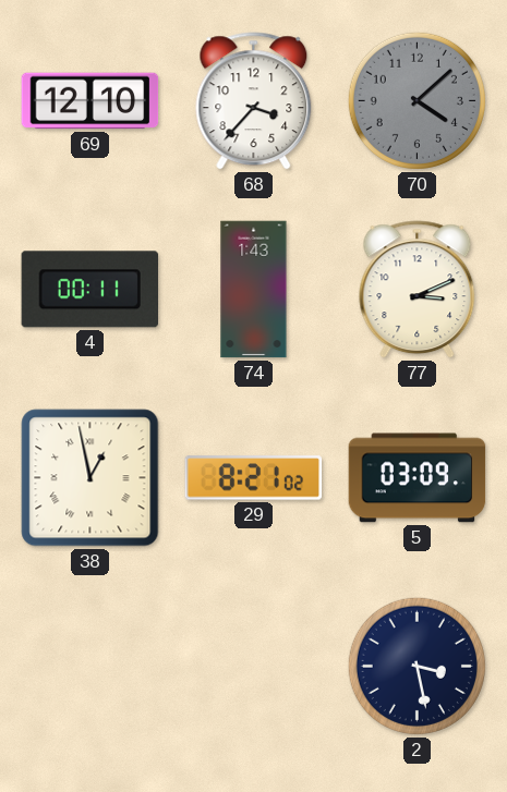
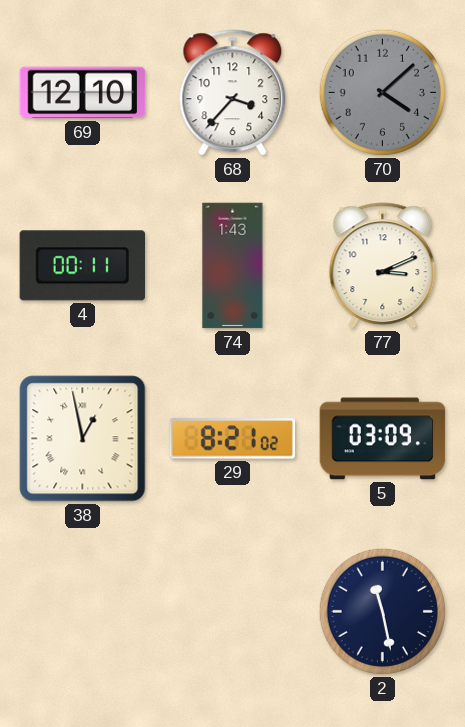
2: 3:28 -> 11:28 (382, 611)
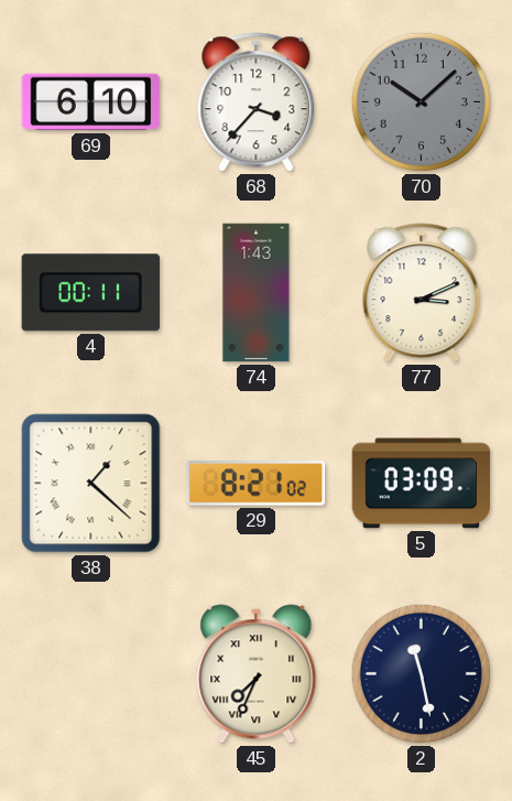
69: 12:10 -> 6:10 (91, 102)
70: 4:08 -> 10:08 (421, 101)
38: 12:58 -> 1:22 (91, 484)
45: none -> 7:34 (257, 674)
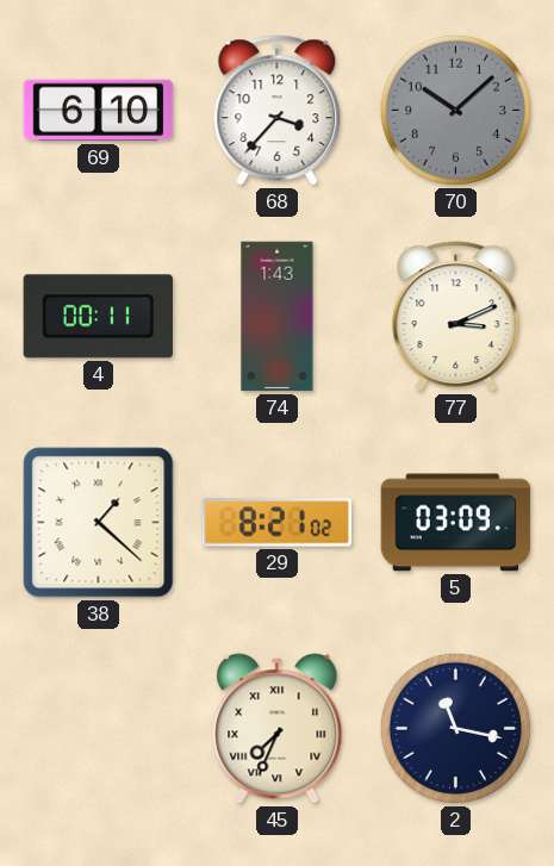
2: 11:28 -> 11:17 (455, 728)
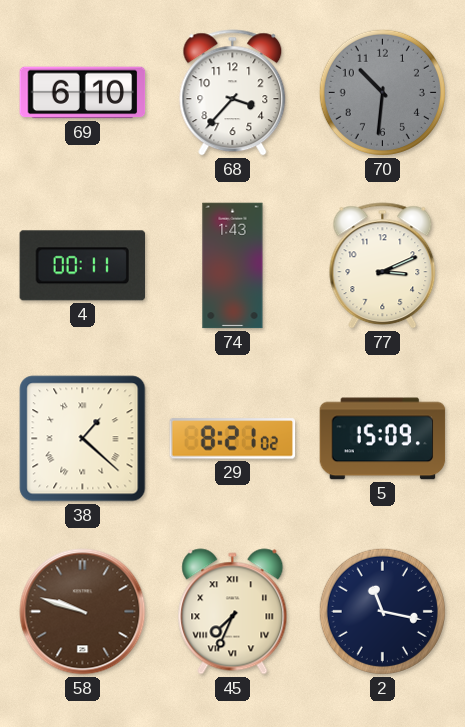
70: 10:08 -> 10:31 (382, 92)
5: 03:09 -> 15:09 (383, 439)
58: none -> 9:48 (83, 612)
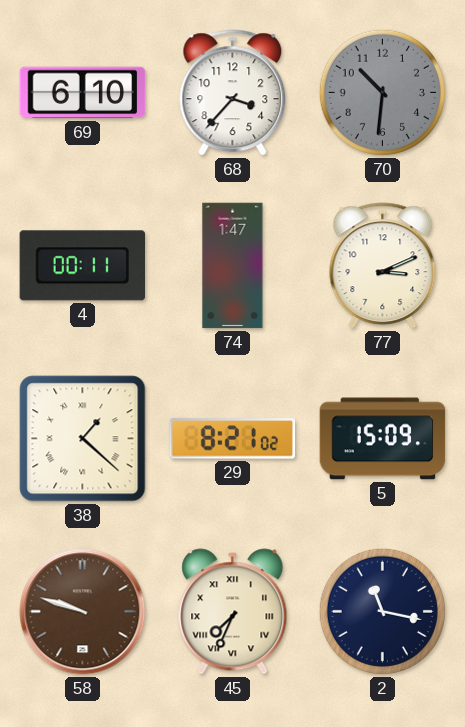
74: 1:43 -> 1:47 (233, 266)
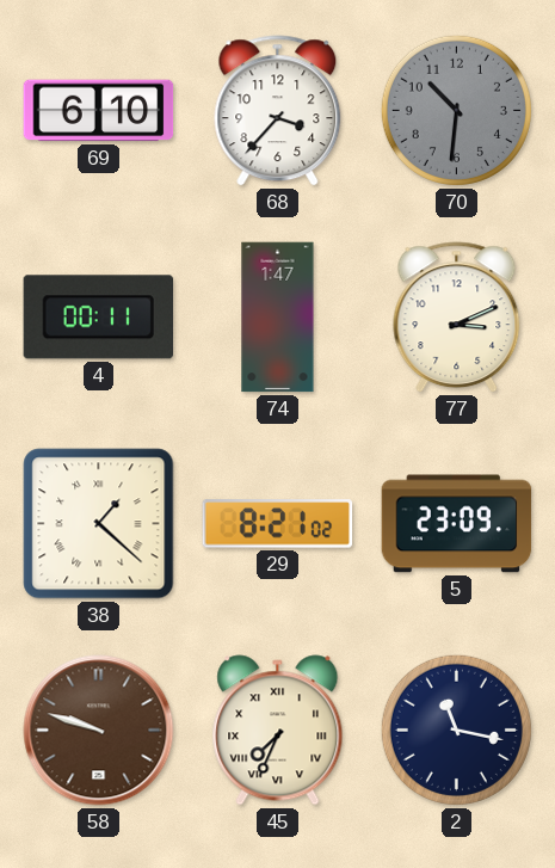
5: 15:09 -> 23:09 (457, 524)
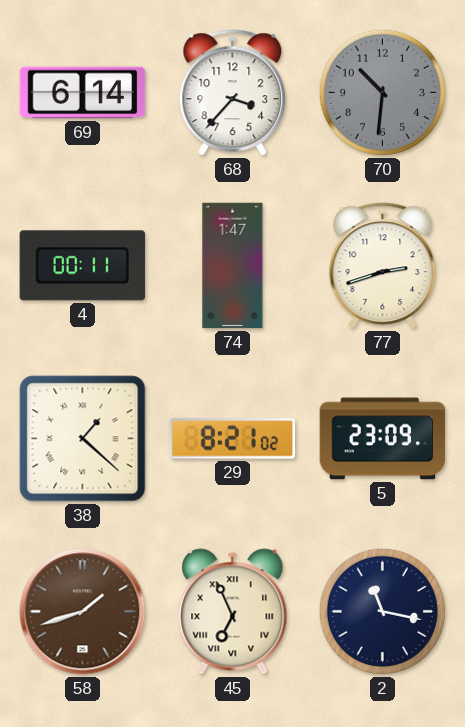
69: 6:10 -> 6:14 (83, 93)
77: 3:11 -> 2:42 (383, 266)
58: 9:48 -> 1:42 (83, 612)
45: 7:34 -> 6:56 (233, 612)
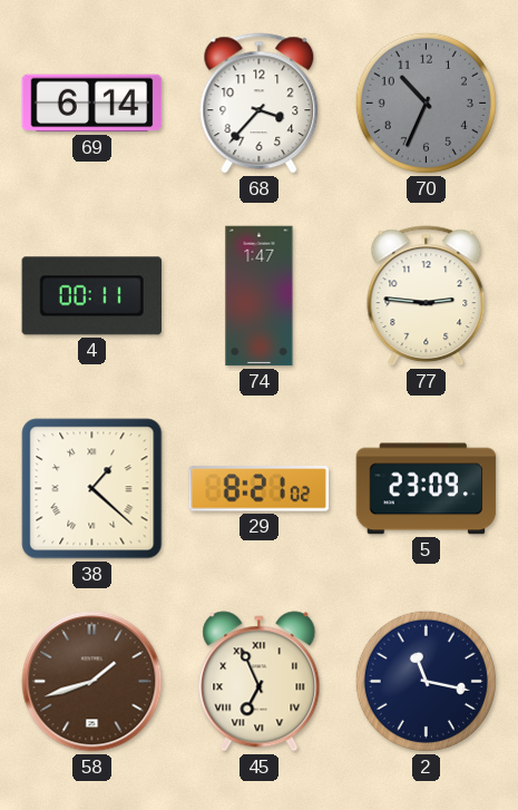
70: 10:31 -> 10:34 (426, 103)
77: 2:42 -> 2:46 (427, 296)
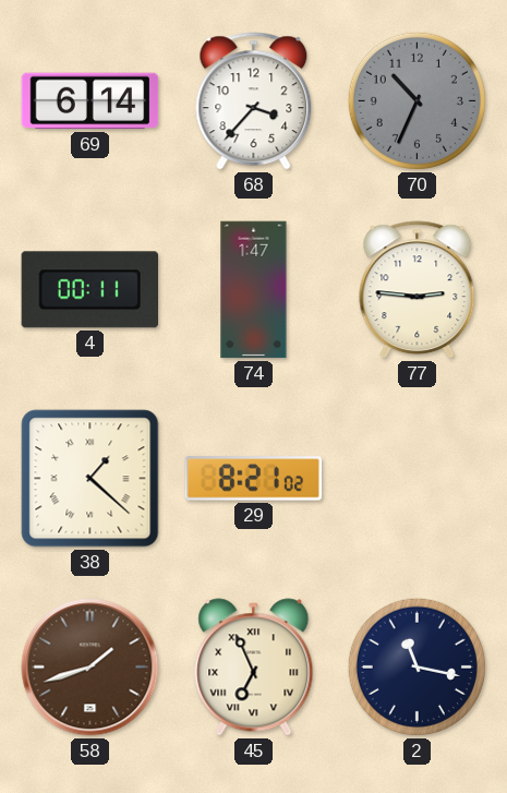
5: 23:09 -> none (427, 489)
